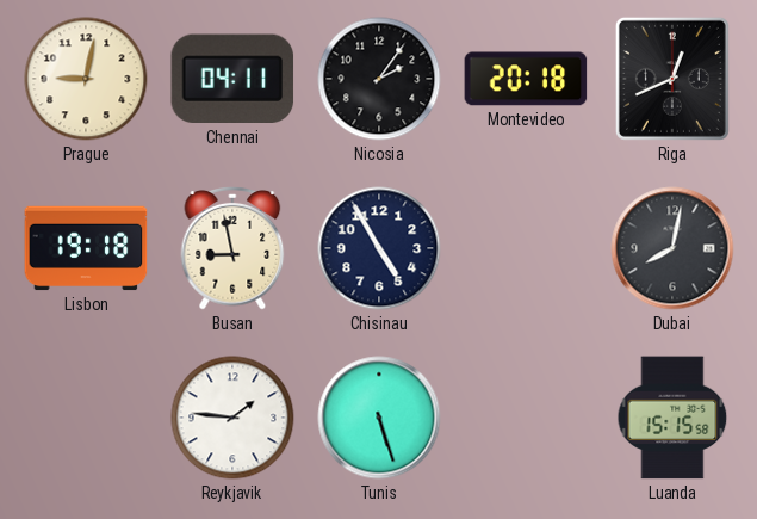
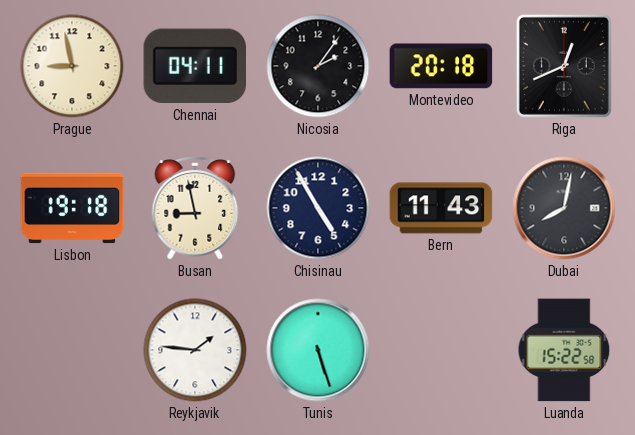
Prague: 9:02 -> 8:58 (72, 66)
Bern: none -> 11:43 (441, 208)
Luanda: 15:15 -> 15:22 (564, 350)
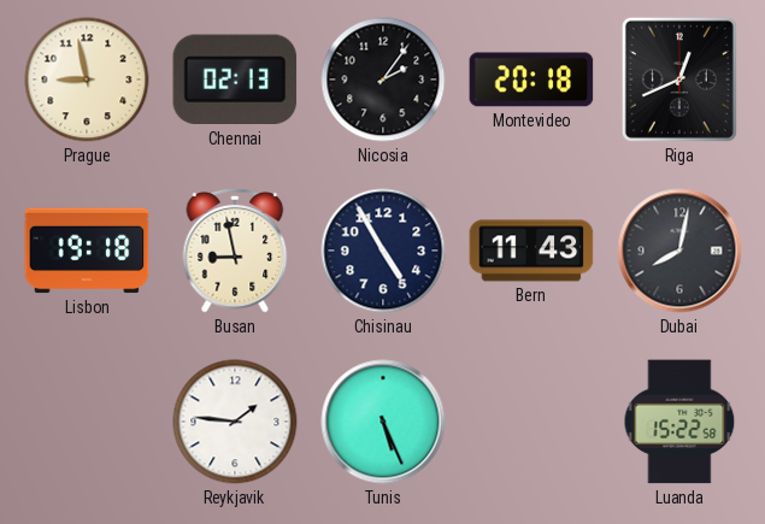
Chennai: 04:11 -> 02:13 (235, 80)
Tunis: 5:27 -> 5:26 (383, 422)
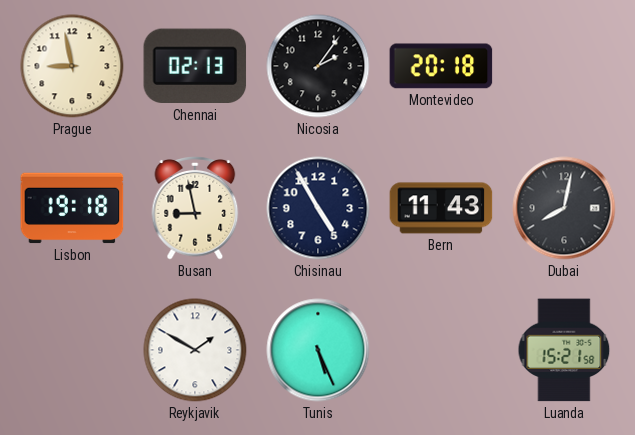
Riga: 12:41 -> none (679, 80)
Reykjavik: 1:46 -> 1:50 (195, 350)
Luanda: 15:22 -> 15:21 (564, 350)
